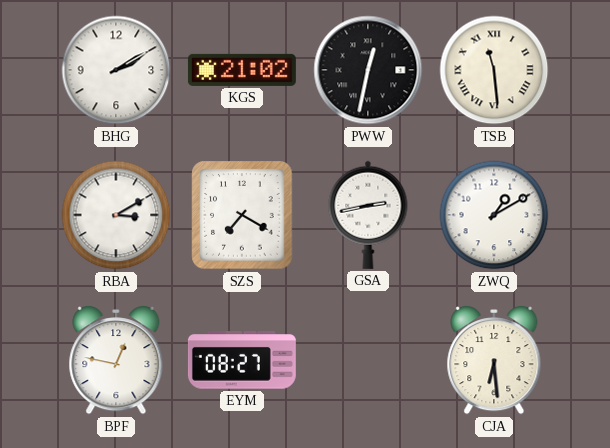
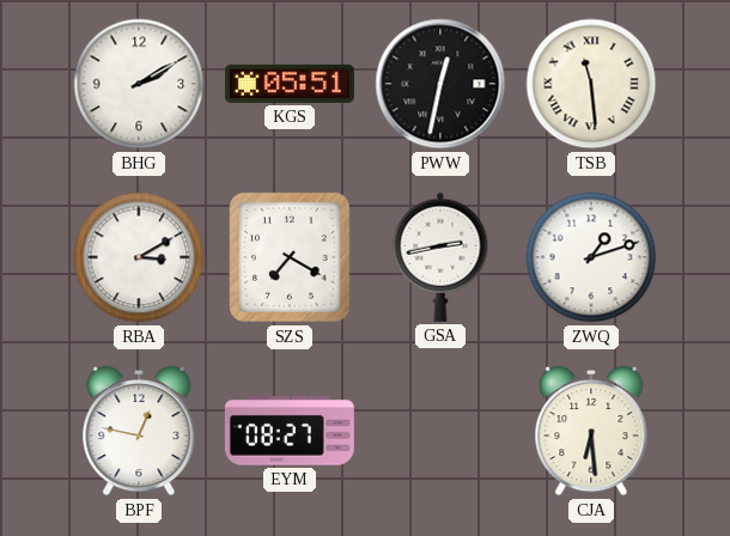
KGS: 21:02 -> 05:51 (290, 84)
ZWQ: 1:10 -> 1:12 (591, 257)
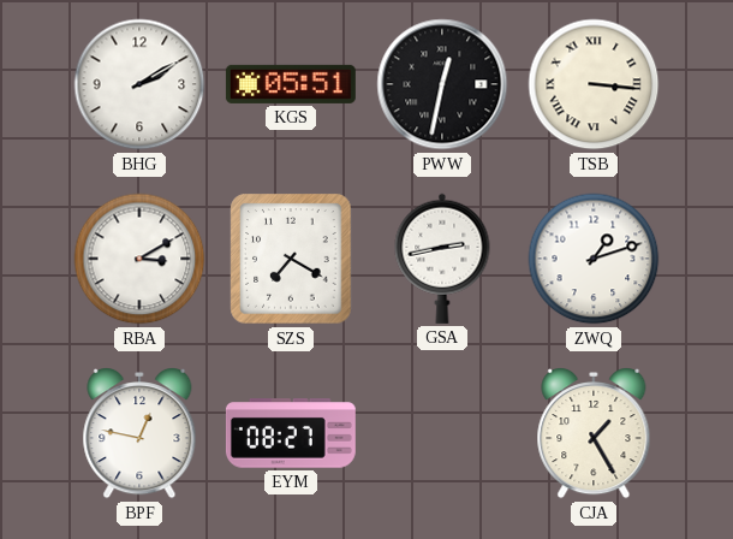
TSB: 11:29 -> 3:16 (594, 84)
CJA: 6:29 -> 1:25 (594, 434)
